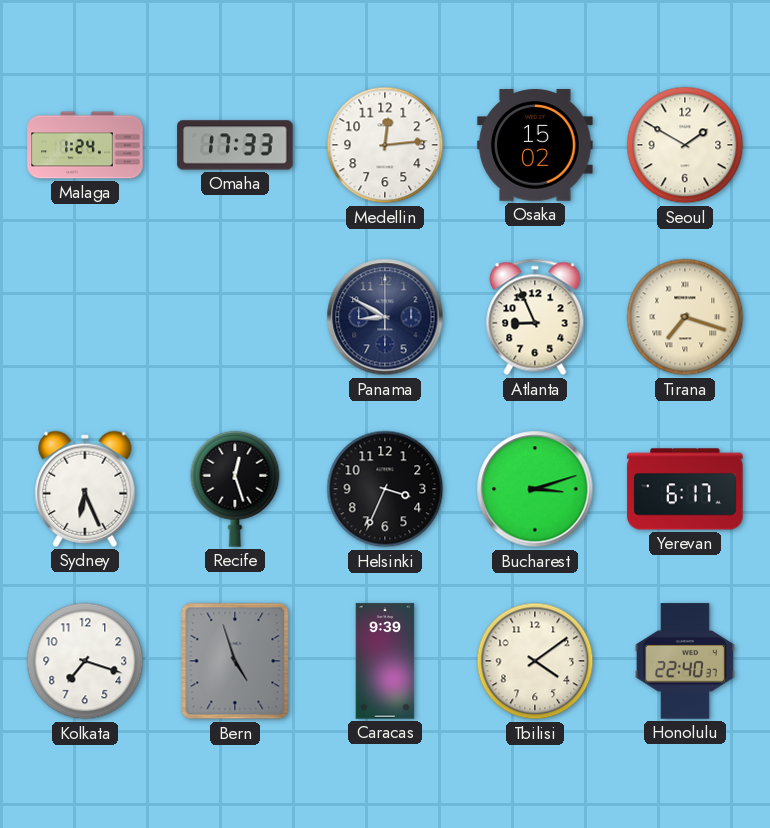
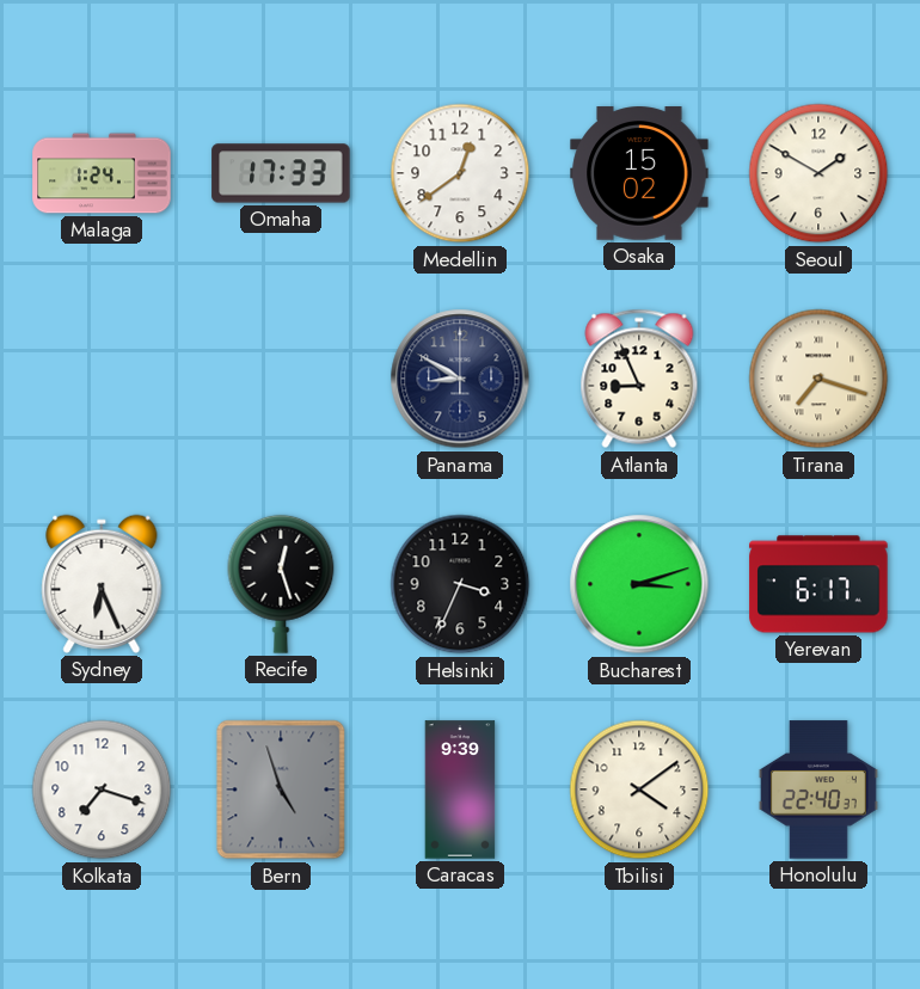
Medellin: 12:14 -> 12:39 (460, 173)
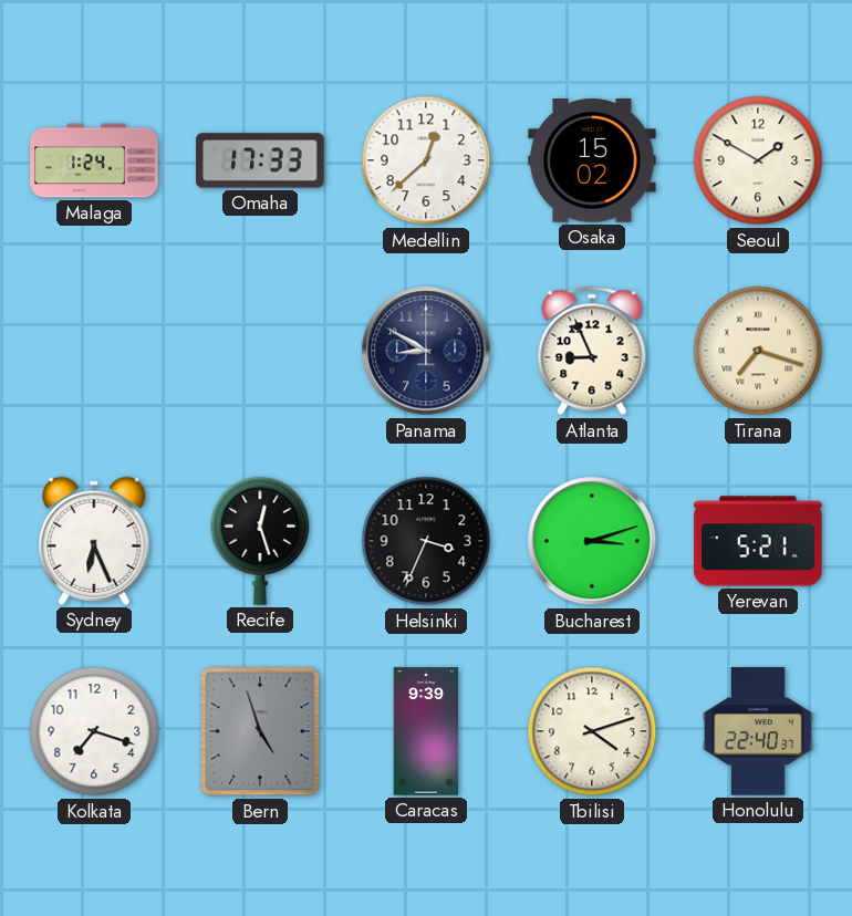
Medellin: 12:39 -> 12:38 (426, 160)
Yerevan: 6:17 -> 5:21 (758, 541)
Tbilisi: 4:09 -> 4:12 (592, 731)
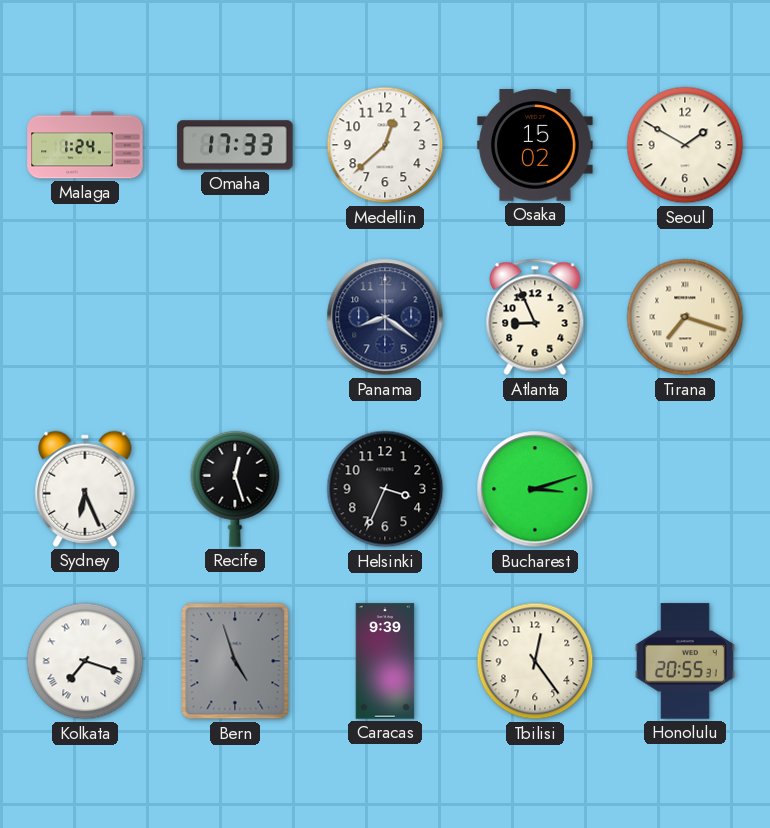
Panama: 8:50 -> 8:21 (385, 317)
Yerevan: 5:21 -> none (758, 541)
Kolkata numerals: Arabic -> Roman (85, 661)
Tbilisi: 4:12 -> 12:24 (535, 661)
Honolulu: 22:40 -> 20:55 (685, 661)
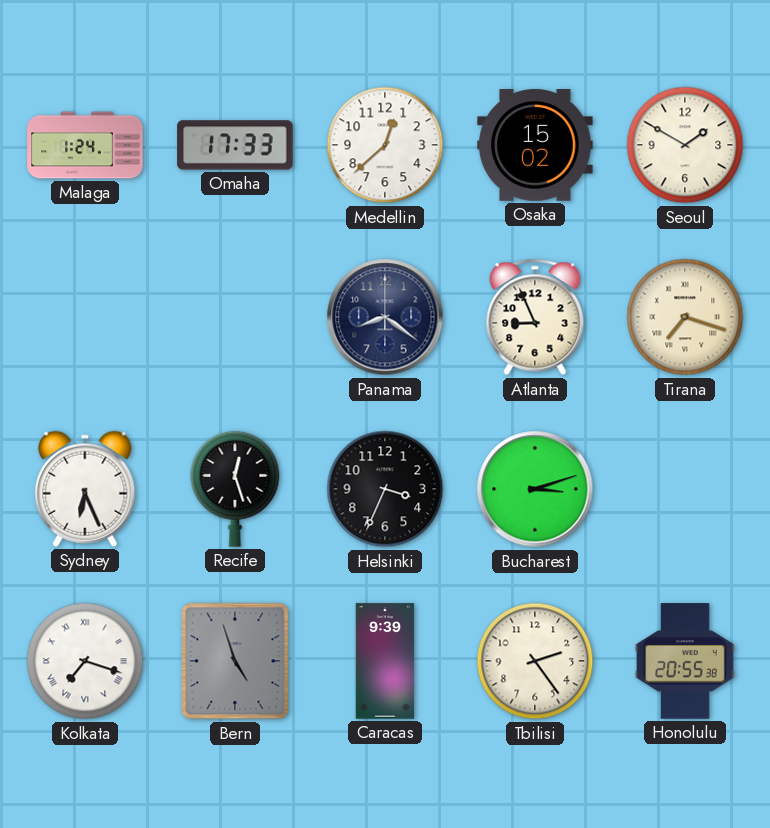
Tbilisi: 12:24 -> 2:24 (535, 661)
Honolulu: 20:55:31 -> 20:55:38 (685, 661)
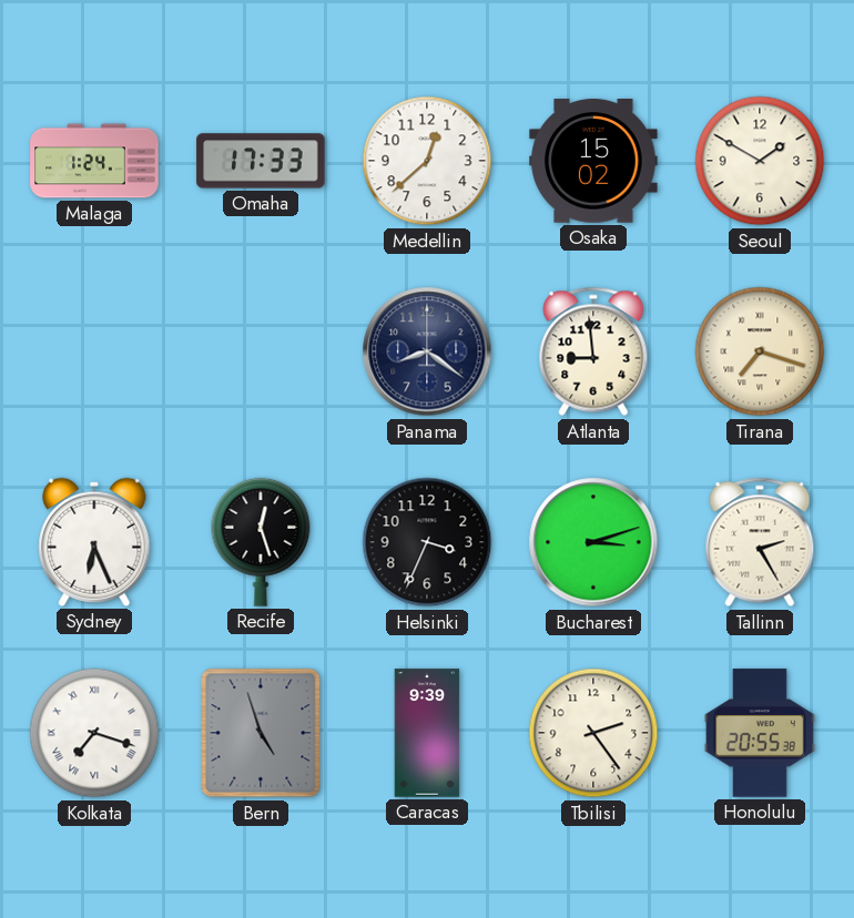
Atlanta: 8:56 -> 8:59 (593, 351)
Tallinn: none -> 2:25 (760, 542)
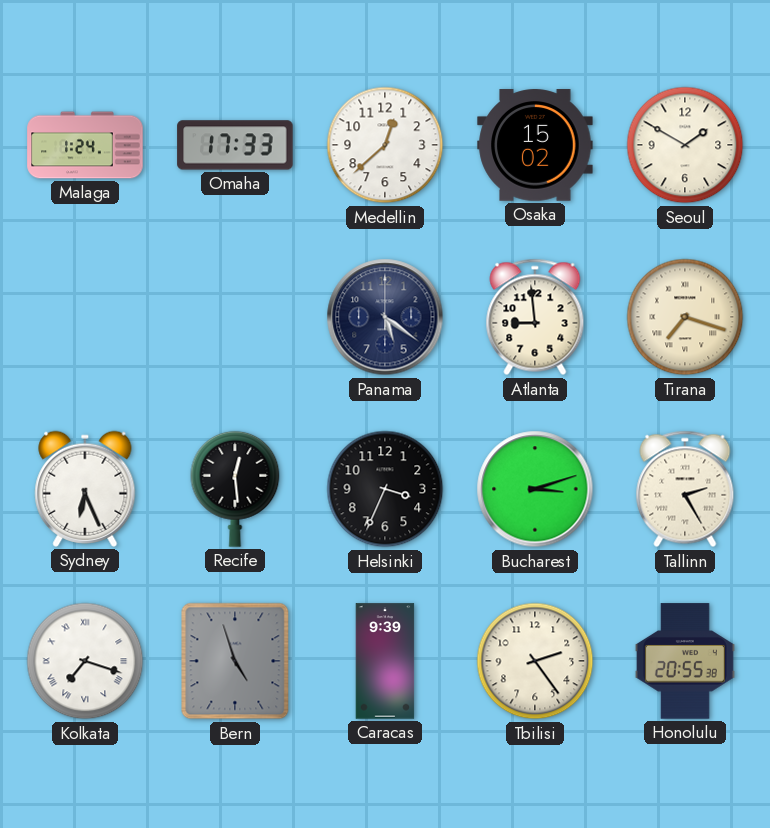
Panama: 8:21 -> 5:21 (385, 317)
Recife: 12:27 -> 12:29 (235, 489)
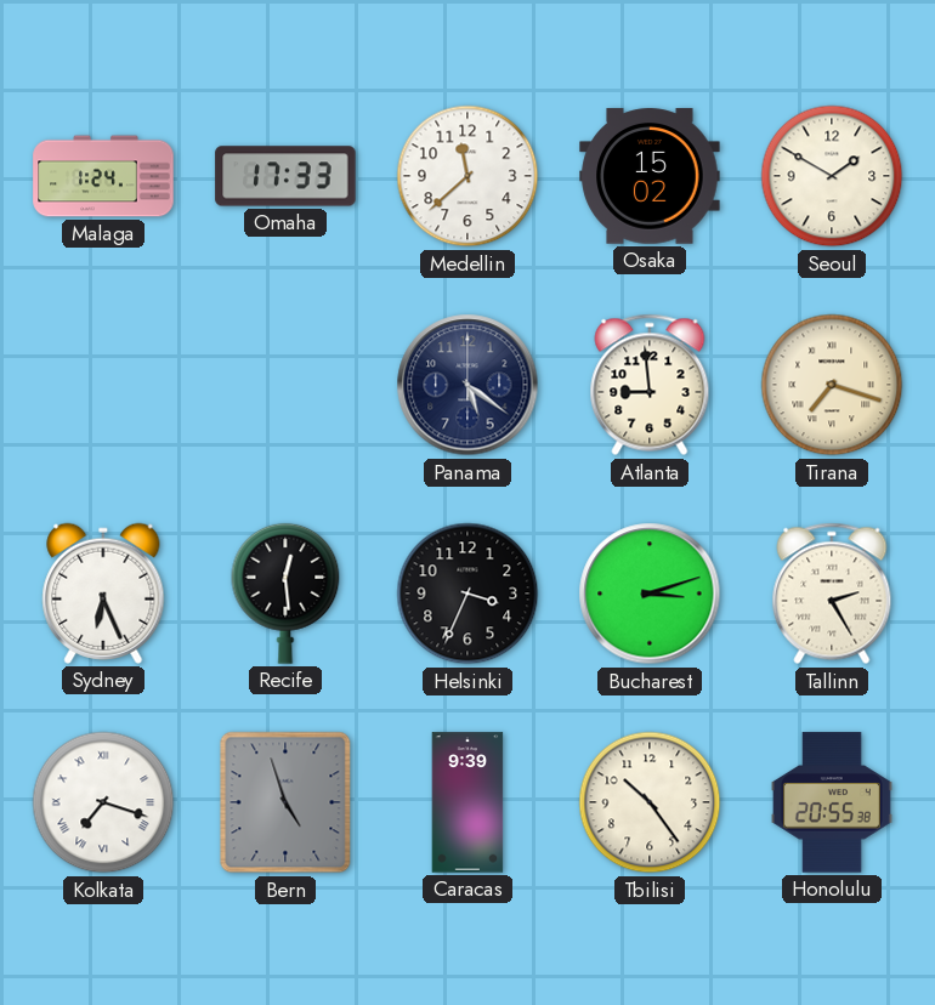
Medellin: 12:38 -> 11:38 (467, 176)
Tbilisi: 2:24 -> 10:24 (650, 802)
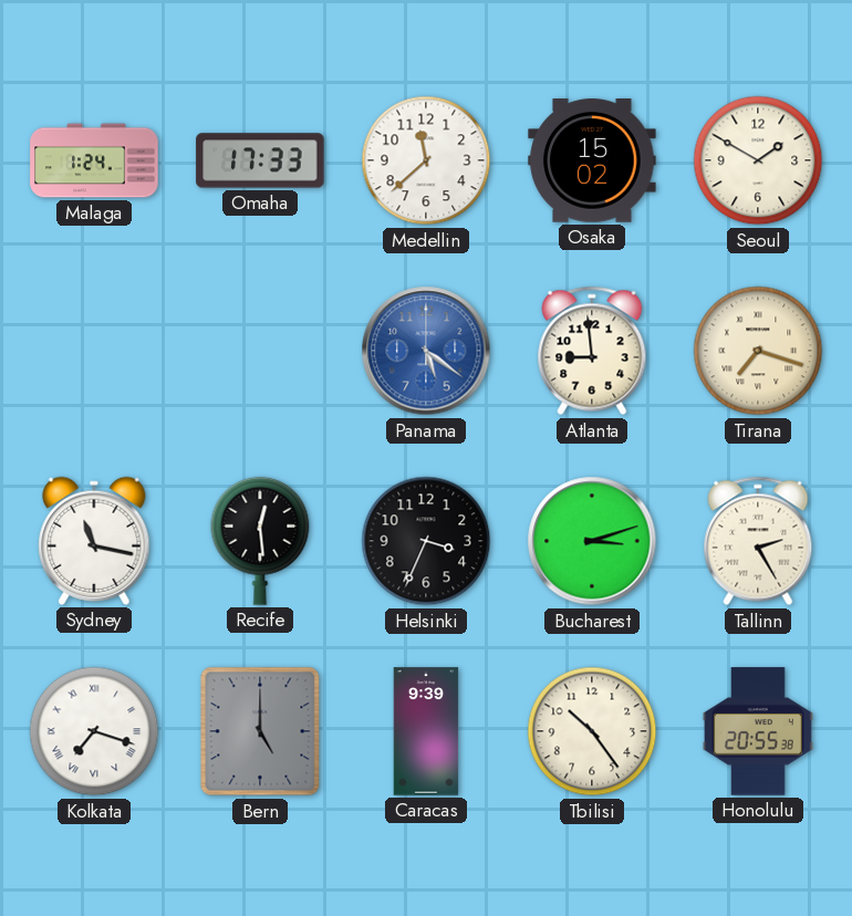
Panama dial: navy -> blue (426, 351)
Sydney: 6:26 -> 11:17 (94, 541)
Bern: 4:57 -> 5:00 (260, 731)
